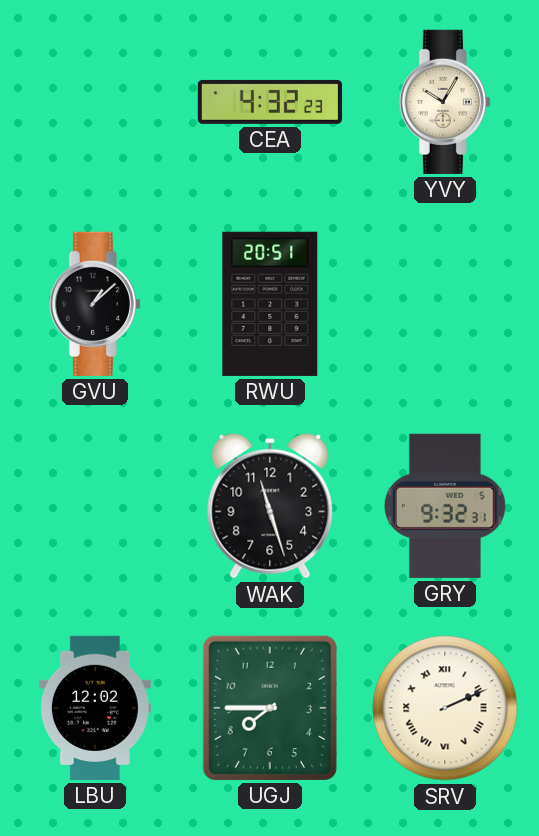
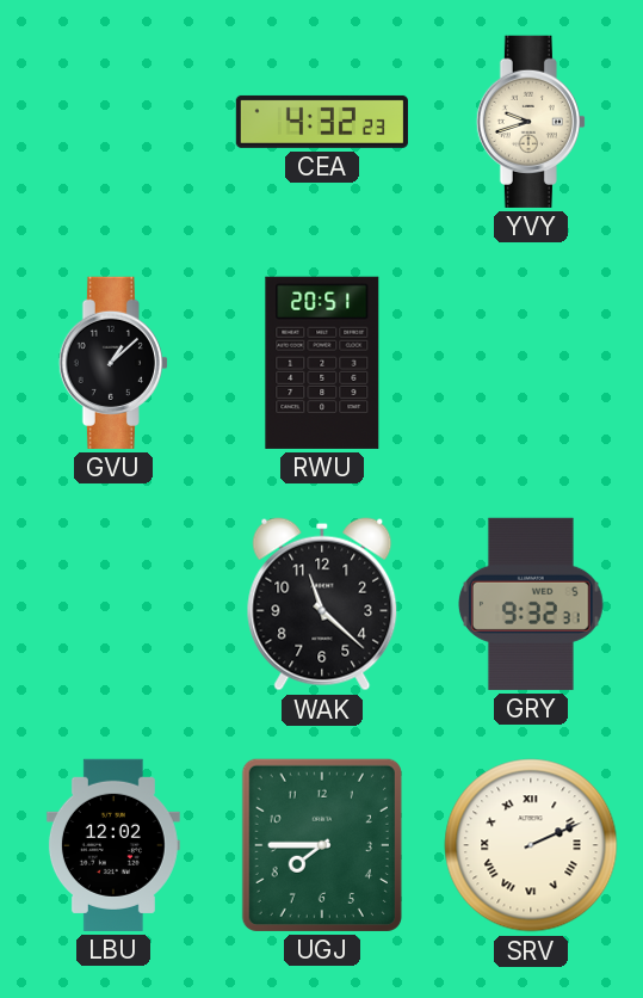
YVY: 10:05 -> 9:42 (531, 122)
WAK: 11:27 -> 11:22 (322, 604)
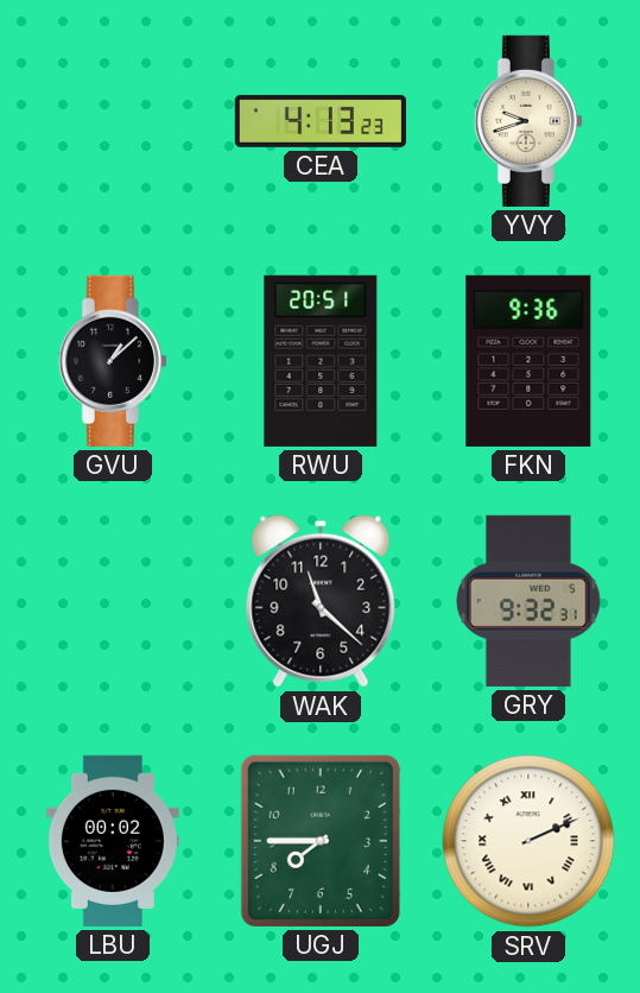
CEA: 4:32 -> 4:13 (321, 121)
FKN: none -> 9:36 (528, 361)
LBU: 12:02 -> 00:02 (113, 841)
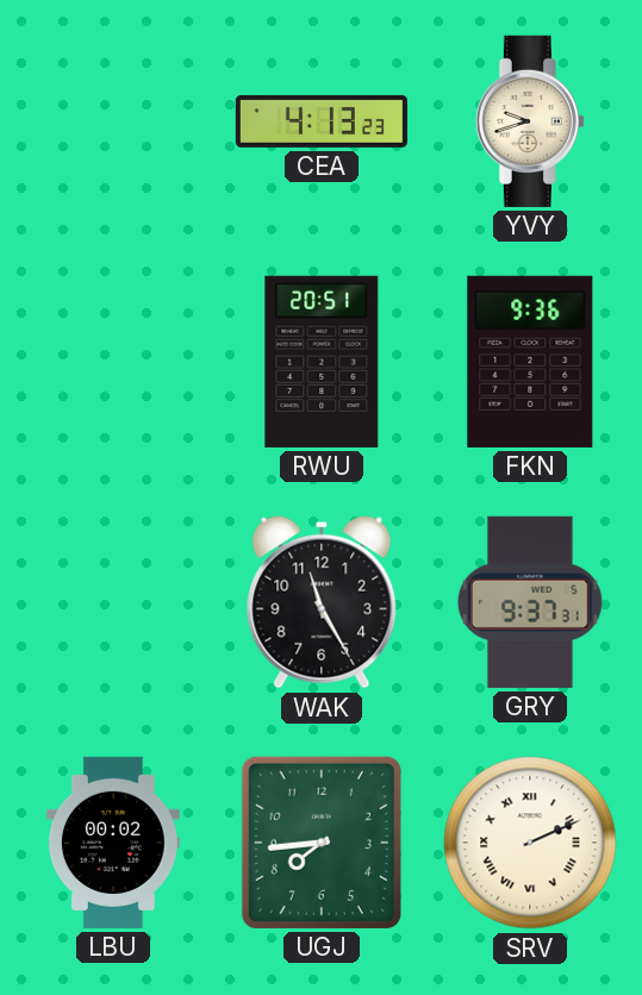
GVU: 1:08 -> none (113, 361)
WAK: 11:22 -> 11:25 (322, 602)
GRY: 9:32 -> 9:37 (530, 602)
UGJ: 7:45 -> 7:44 (322, 843)
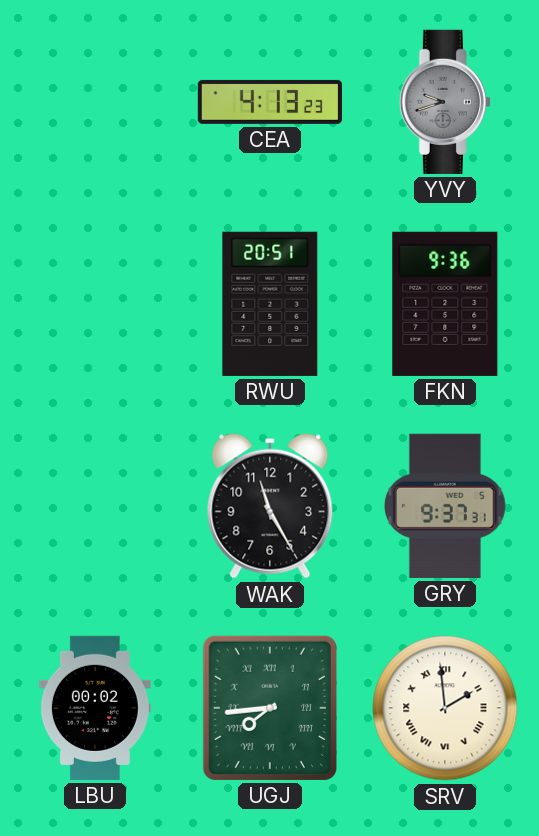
YVY dial: cream -> grey (445, 102)
UGJ numerals: Arabic -> Roman (270, 708)
SRV: 2:11 -> 1:59 (445, 708)
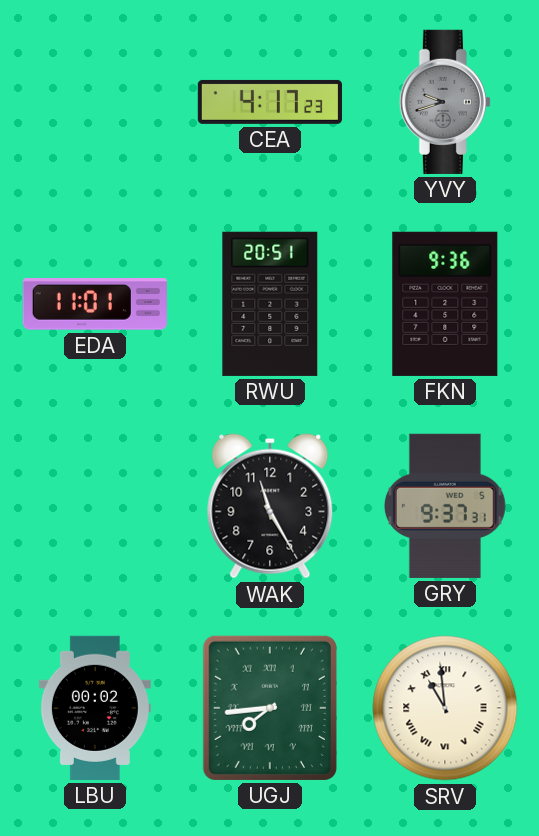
CEA: 4:13 -> 4:17 (270, 102)
EDA: none -> 11:01 (95, 304)
SRV: 1:59 -> 10:59 (445, 708)
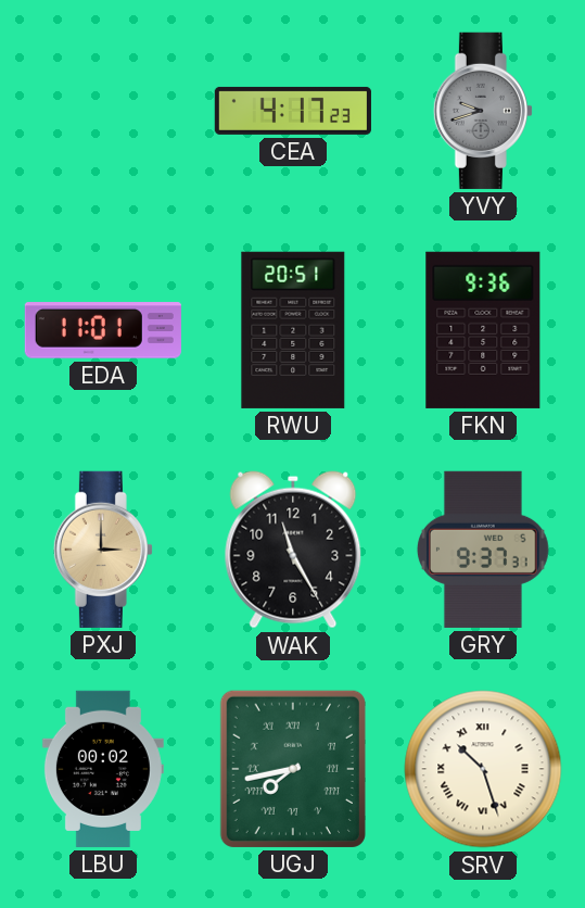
PXJ: none -> 3:00 (103, 550)
UGJ: 7:44 -> 7:43 (293, 769)
SRV: 10:59 -> 10:27 (483, 769)
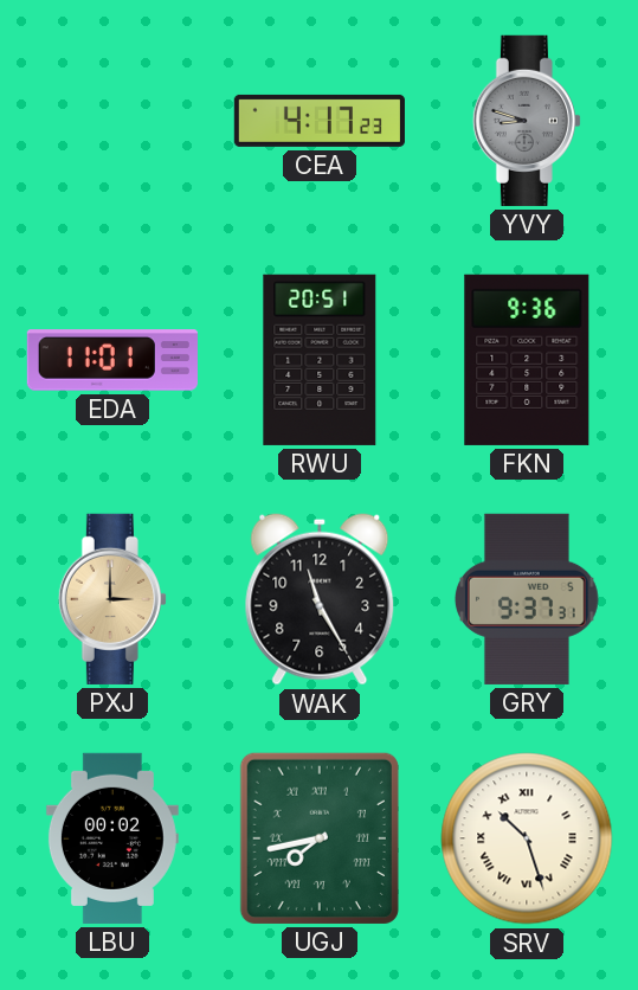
YVY: 9:42 -> 8:48 (527, 121)
